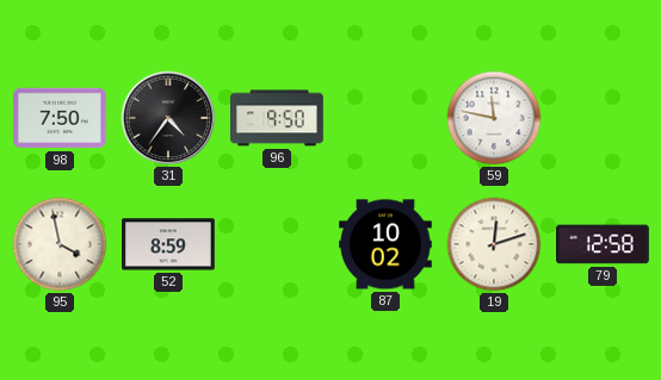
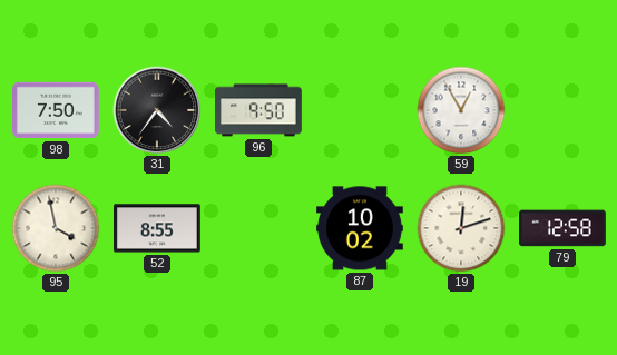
59: 11:47 -> 12:55 (461, 110)
52: 8:59 -> 8:55 (158, 228)
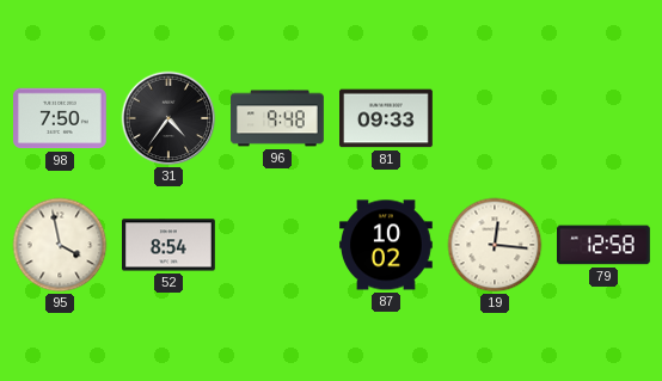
96: 9:50 -> 9:48 (278, 118)
81: none -> 09:33 (387, 118)
59: 12:55 -> none (461, 110)
52: 8:55 -> 8:54 (170, 245)
19: 12:12 -> 12:16 (495, 245)
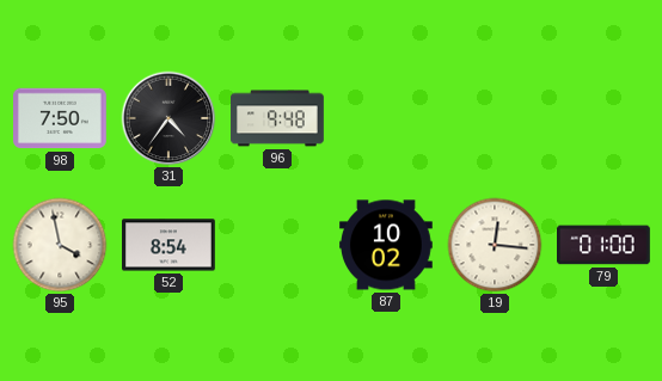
81: 09:33 -> none (387, 118)
79: 12:58 -> 01:00 (605, 245)
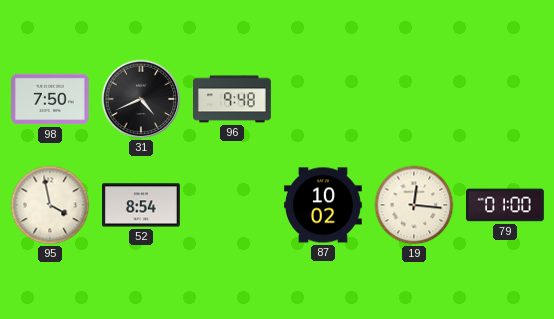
31: 4:36 -> 4:41 (141, 99)
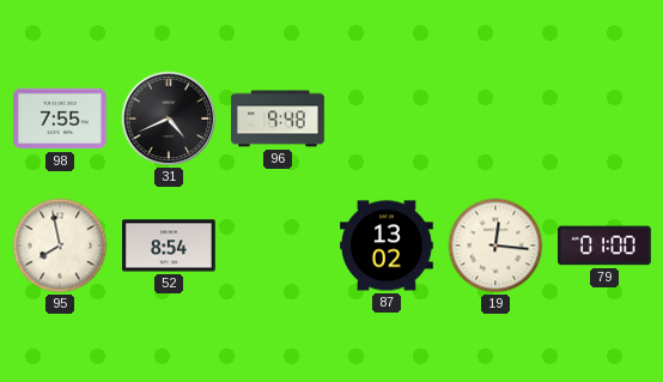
98: 7:50 -> 7:55 (61, 119)
95: 3:58 -> 7:58 (60, 245)
87: 10:02 -> 13:02 (388, 245)
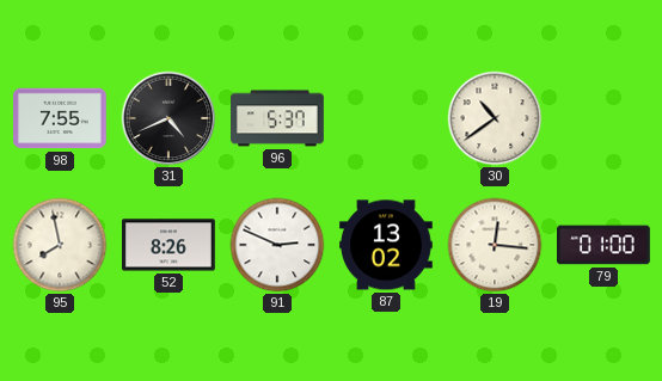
96: 9:48 -> 5:37 (278, 118)
30: none -> 10:39 (495, 118)
52: 8:54 -> 8:26 (170, 245)
91: none -> 2:49 (277, 245)
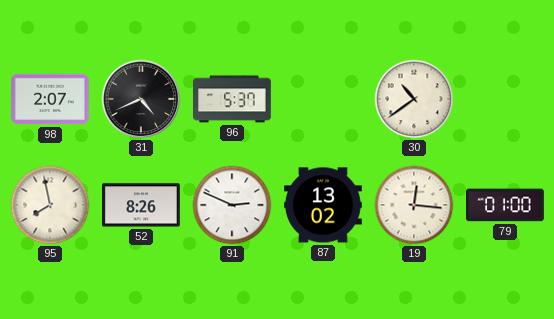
98: 7:55 -> 2:07 (51, 99)
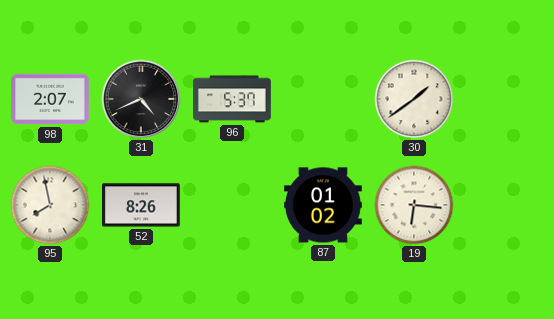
30: 10:39 -> 1:39 (414, 99)
91: 2:49 -> none (232, 205)
87: 13:02 -> 01:02 (324, 205)
19: 12:16 -> 6:16 (414, 205)
79: 01:00 -> none (506, 205)
